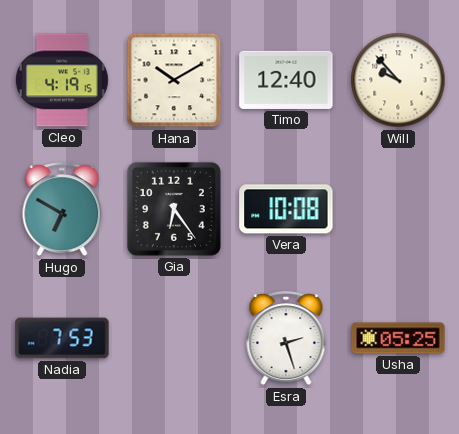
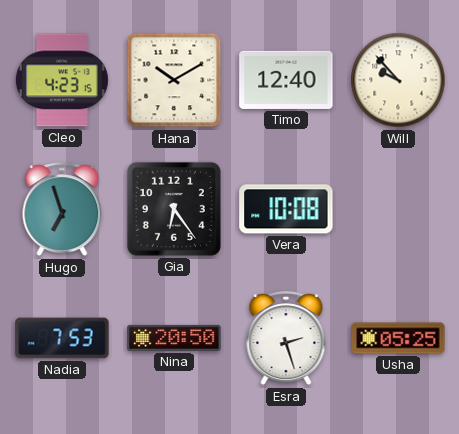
Cleo: 4:19 -> 4:23 (62, 80)
Hugo: 6:50 -> 6:57 (62, 210)
Nina: none -> 20:50 (174, 338)
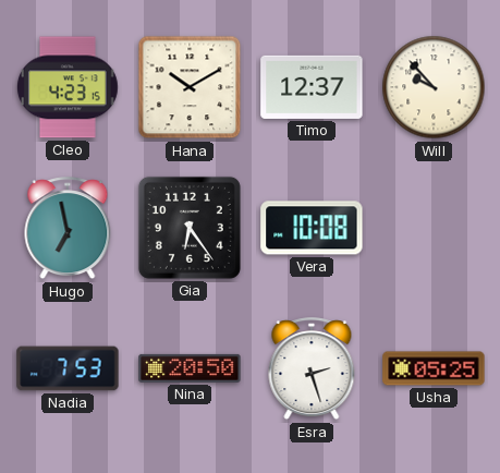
Timo: 12:40 -> 12:37 (312, 87)
Hugo: 6:57 -> 6:58 (68, 229)
